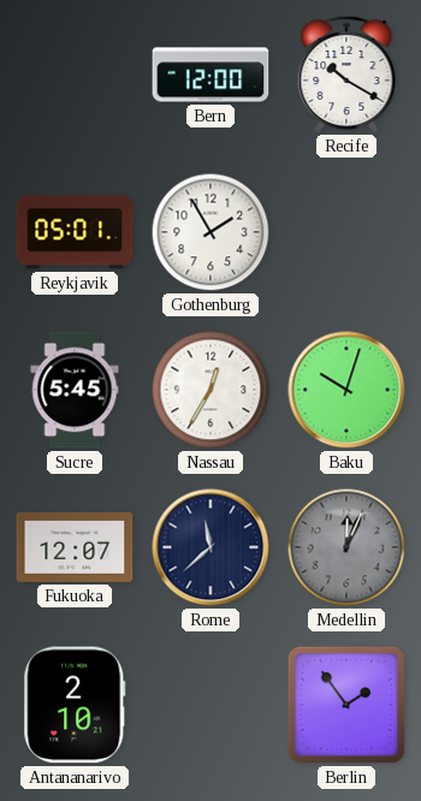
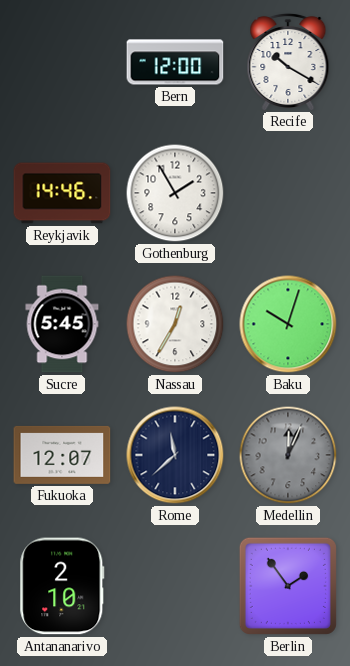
Reykjavik: 05:01 -> 14:46 (62, 193)
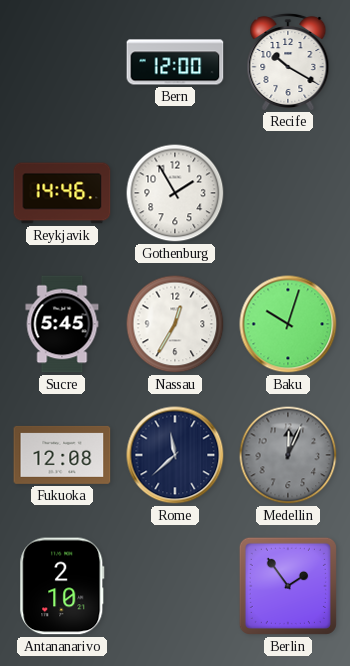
Fukuoka: 12:07 -> 12:08 (62, 455)
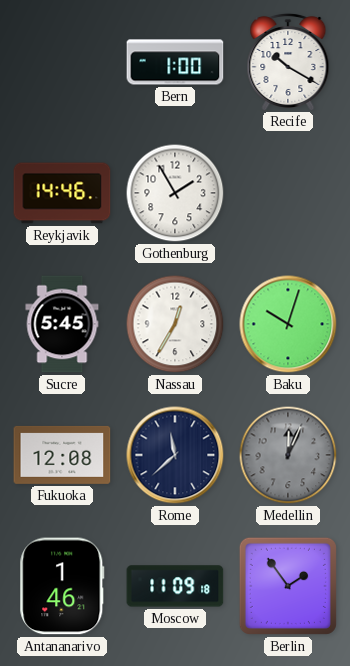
Bern: 12:00 -> 1:00 (175, 62)
Antananarivo: 2:10 -> 1:46 (62, 586)
Moscow: none -> 11:09 (175, 586)
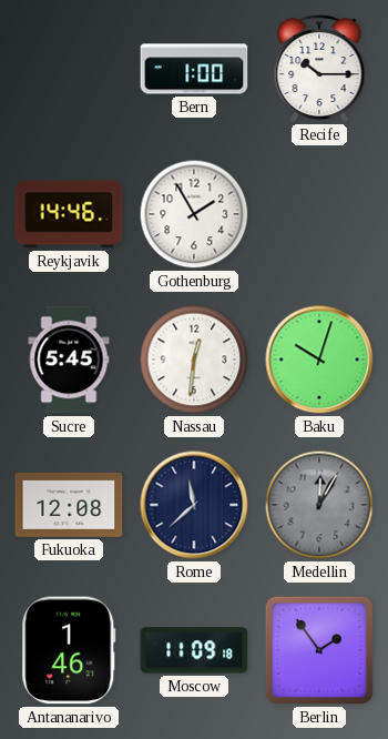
Recife: 10:20 -> 10:15 (319, 68)
Nassau: 12:35 -> 12:31 (194, 360)
Medellin: 12:04 -> 12:05 (319, 505)
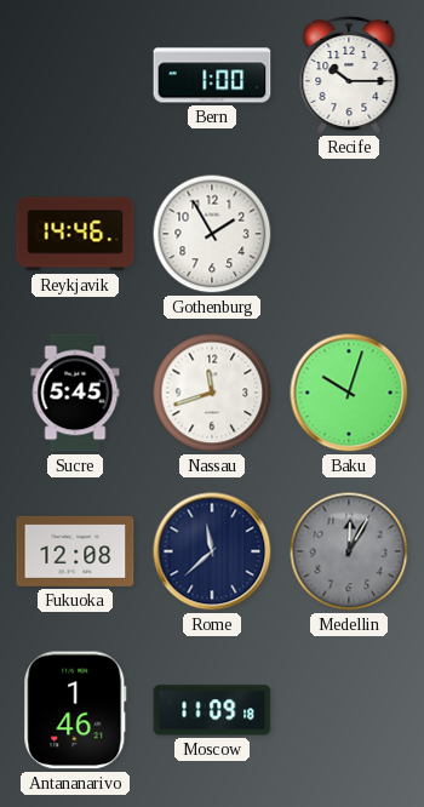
Nassau: 12:31 -> 11:42 (212, 393)
Berlin: 1:54 -> none (319, 650)
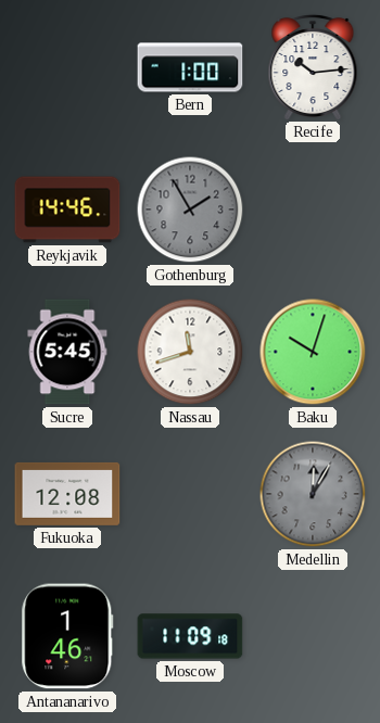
Recife: 10:15 -> 10:14 (313, 66)
Gothenburg dial: white -> grey (190, 210)
Rome: 11:38 -> none (212, 551)
